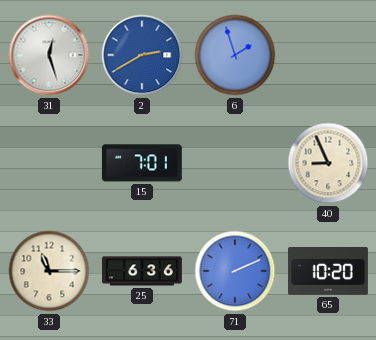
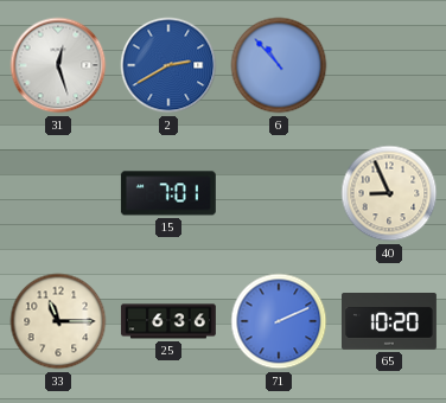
6: 1:57 -> 10:53 (279, 65)
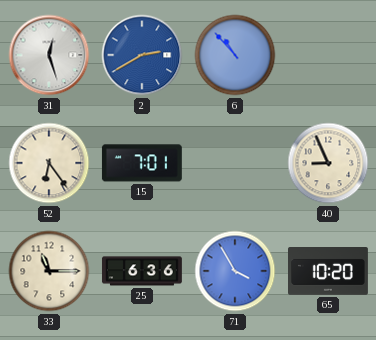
52: none -> 6:24 (49, 163)
71: 2:11 -> 3:55 (235, 271)
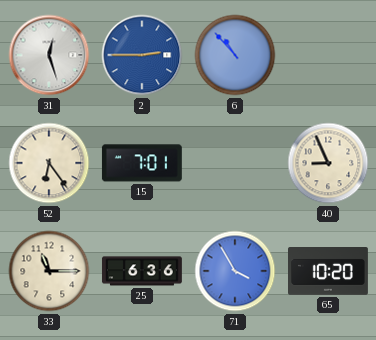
2: 2:40 -> 2:45 (142, 55)
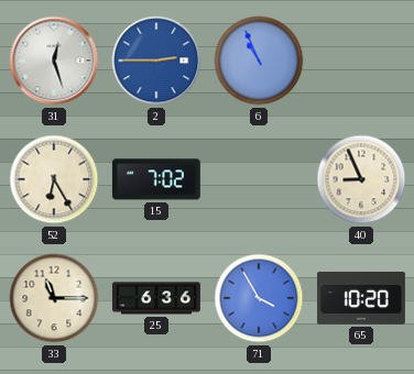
6: 10:53 -> 10:56 (259, 61)
52: 6:24 -> 6:25 (54, 179)
15: 7:01 -> 7:02 (156, 179)
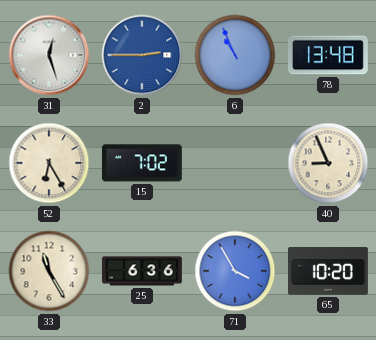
78: none -> 13:48 (328, 55)
33: 11:15 -> 11:25 (49, 271)
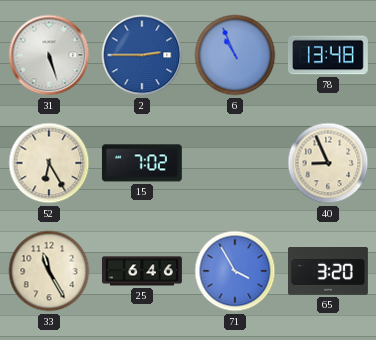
31: 12:27 -> 5:27 (49, 55)
25: 6:36 -> 6:46 (142, 271)
65: 10:20 -> 3:20 (329, 272)
